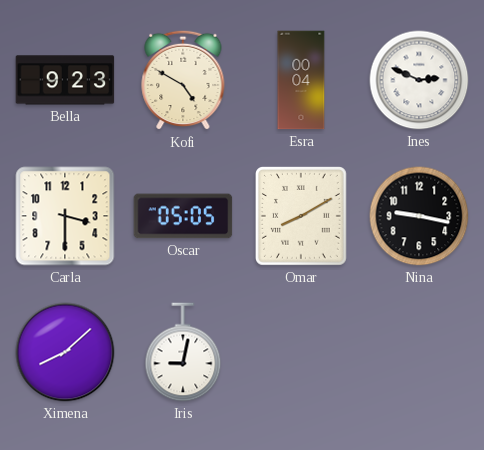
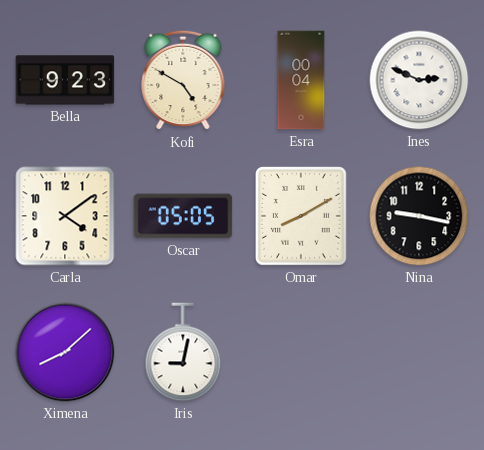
Carla: 3:30 -> 4:09 (65, 216)
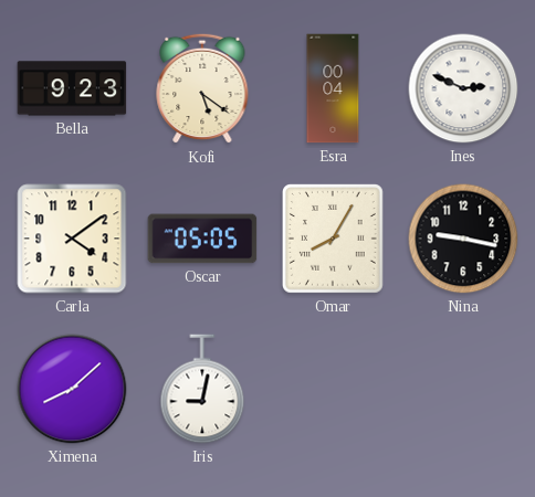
Kofi: 4:50 -> 5:21 (202, 88)
Omar: 8:10 -> 8:05 (334, 240)
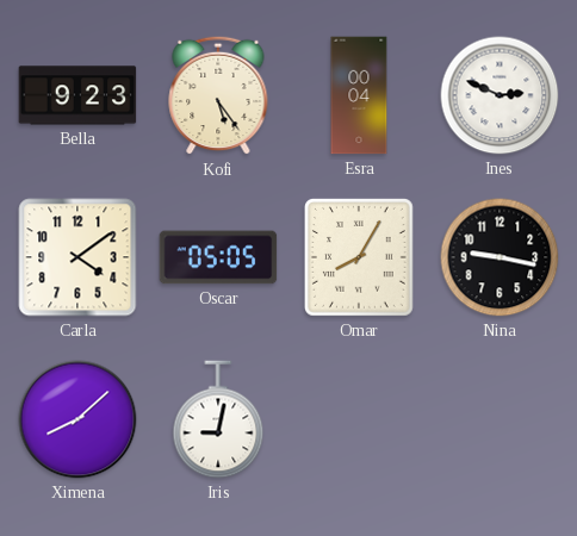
Kofi: 5:21 -> 5:24 (218, 95)
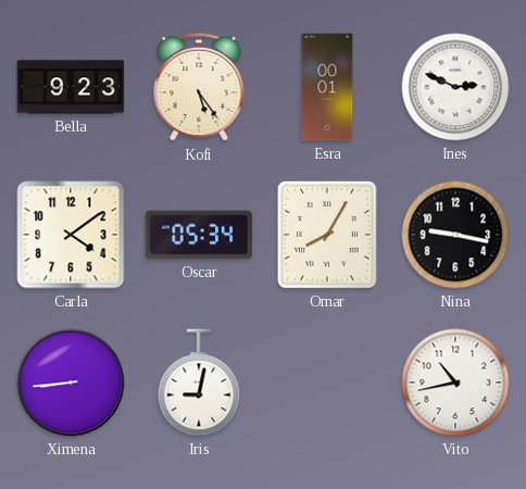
Esra: 00:04 -> 00:01 (327, 87)
Oscar: 05:05 -> 05:34 (199, 235)
Ximena: 8:08 -> 8:44 (71, 383)
Vito: none -> 10:43 (455, 383)
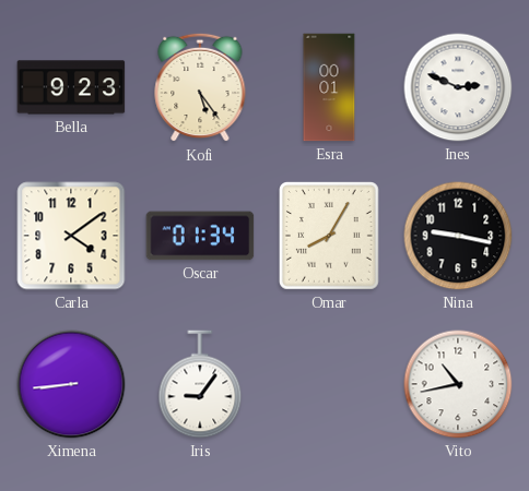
Oscar: 05:34 -> 01:34 (200, 236)
Iris: 9:02 -> 9:06 (200, 384)
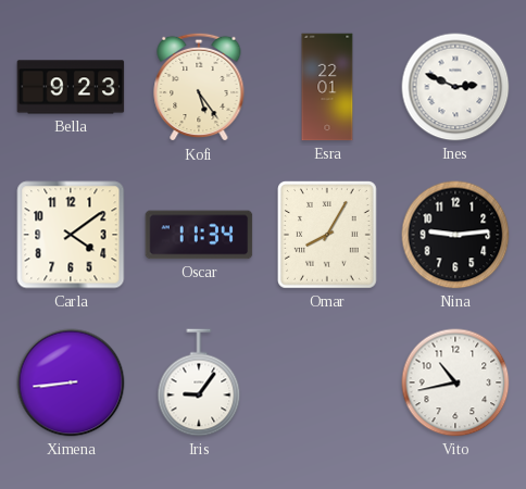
Esra: 00:01 -> 22:01 (327, 87)
Oscar: 01:34 -> 11:34 (199, 235)
Nina: 9:17 -> 9:14 (455, 235)
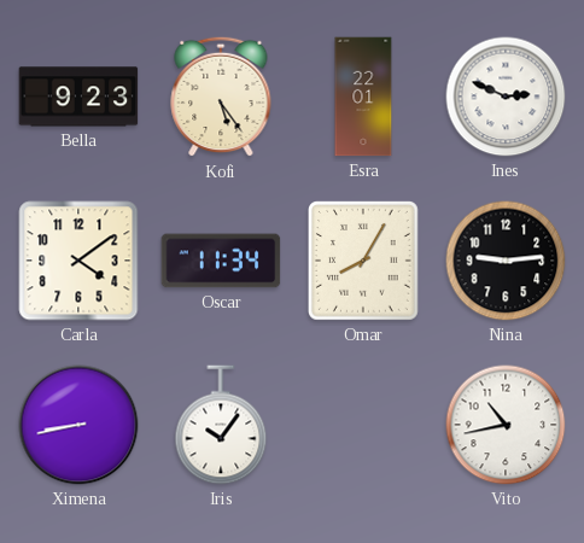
Ximena: 8:44 -> 8:43 (78, 425)
Iris: 9:06 -> 10:06 (221, 425)
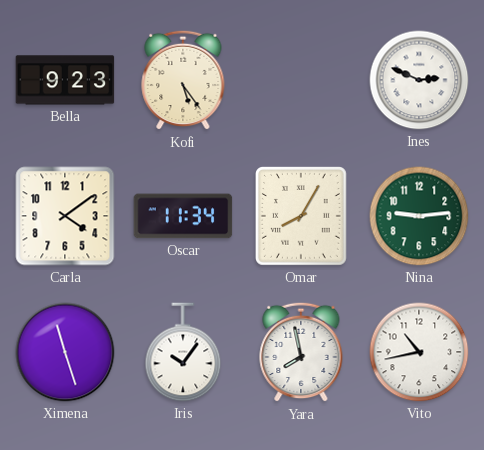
Esra: 22:01 -> none (363, 97)
Nina dial: black -> green (419, 216)
Ximena: 8:43 -> 11:27 (65, 352)
Yara: none -> 7:58 (301, 352)
